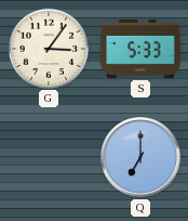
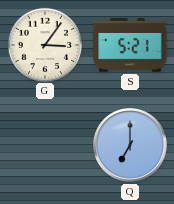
S: 5:33 -> 5:21 (130, 45)
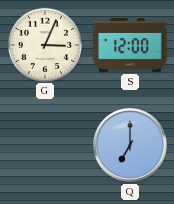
G: 3:06 -> 3:04 (44, 44)
S: 5:21 -> 12:00 (130, 45)
